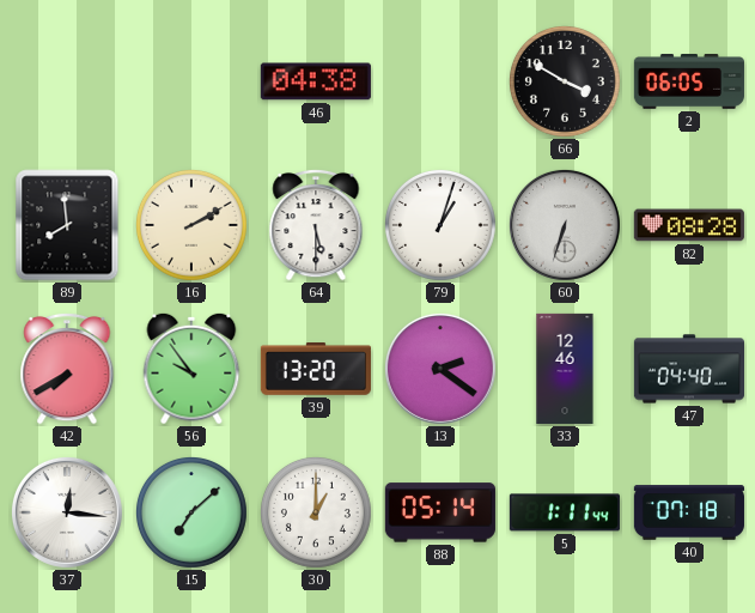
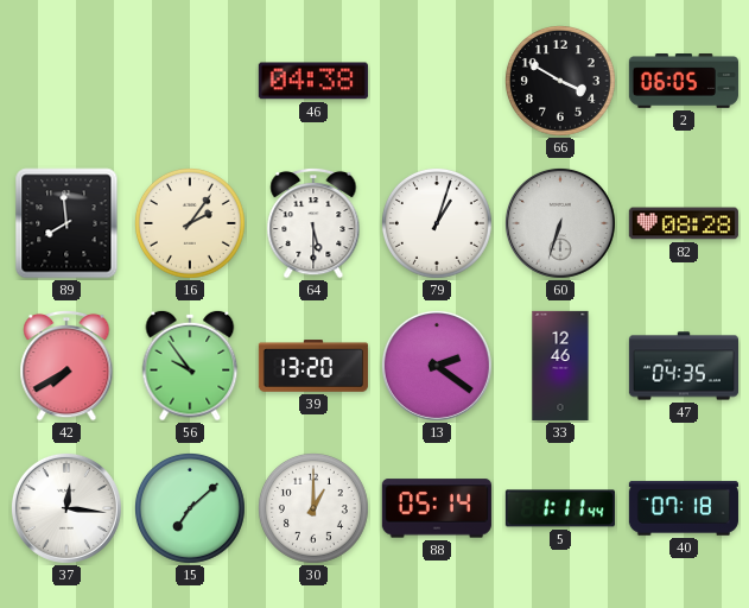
16: 2:10 -> 2:06 (190, 223)
47: 04:40 -> 04:35 (683, 366)
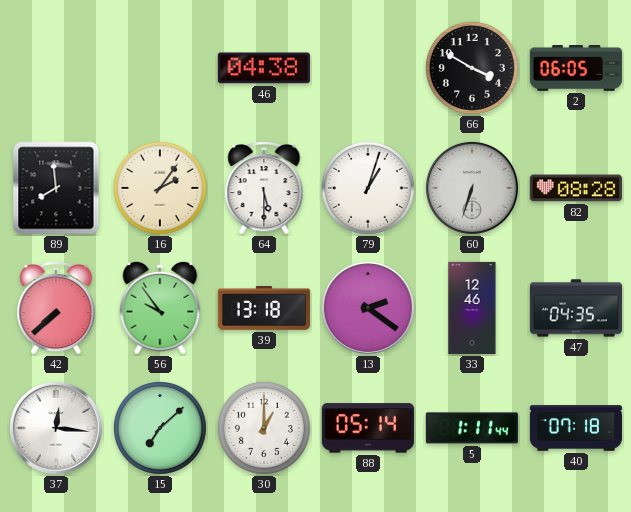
42: 7:40 -> 7:38 (56, 308)
39: 13:20 -> 13:18 (264, 308)
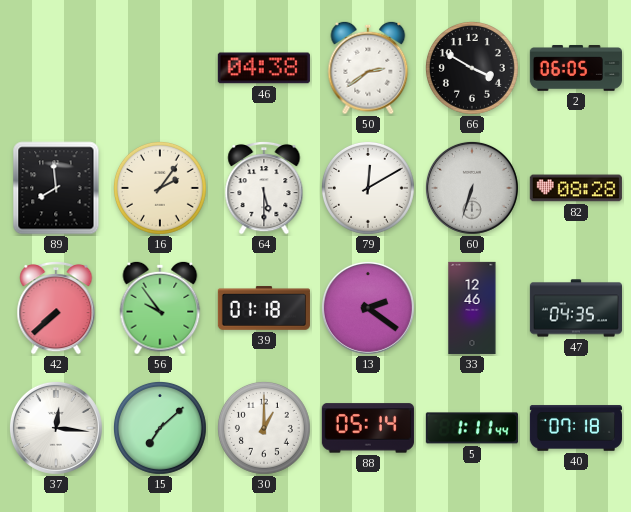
50: none -> 2:39 (368, 68)
79: 1:03 -> 12:10 (368, 188)
39: 13:18 -> 01:18 (264, 308)
